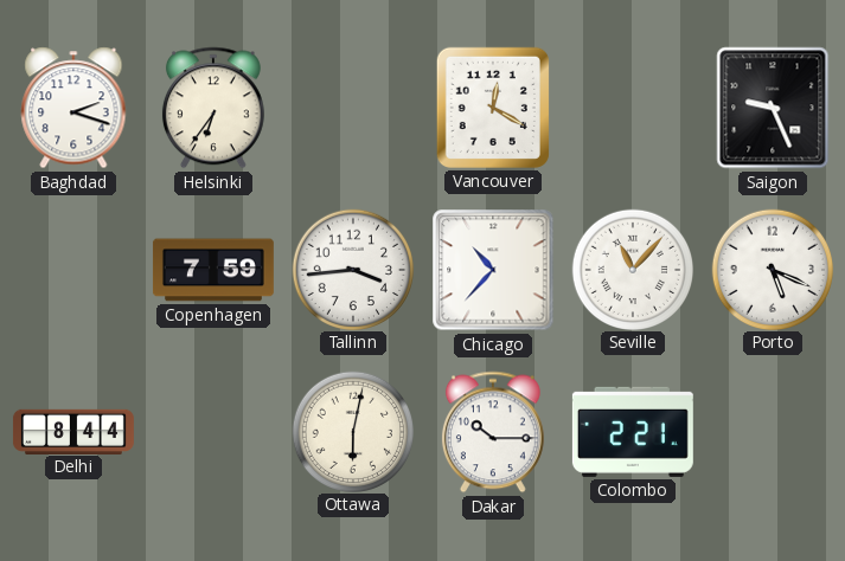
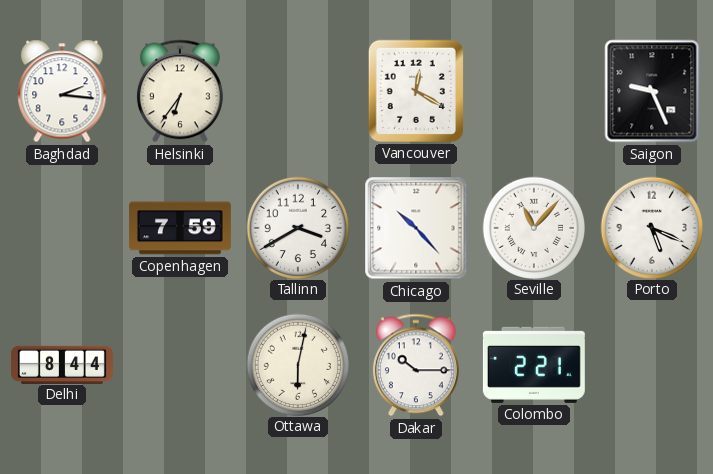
Baghdad: 2:18 -> 2:16 (62, 91)
Tallinn: 3:44 -> 3:40 (297, 227)
Chicago: 10:37 -> 10:23 (416, 228)
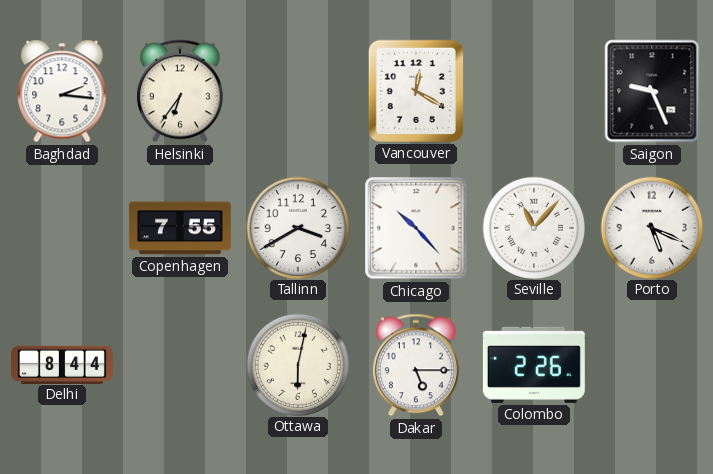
Copenhagen: 7:59 -> 7:55 (180, 228)
Dakar: 10:15 -> 5:15 (416, 365)
Colombo: 2:21 -> 2:26 (534, 365)
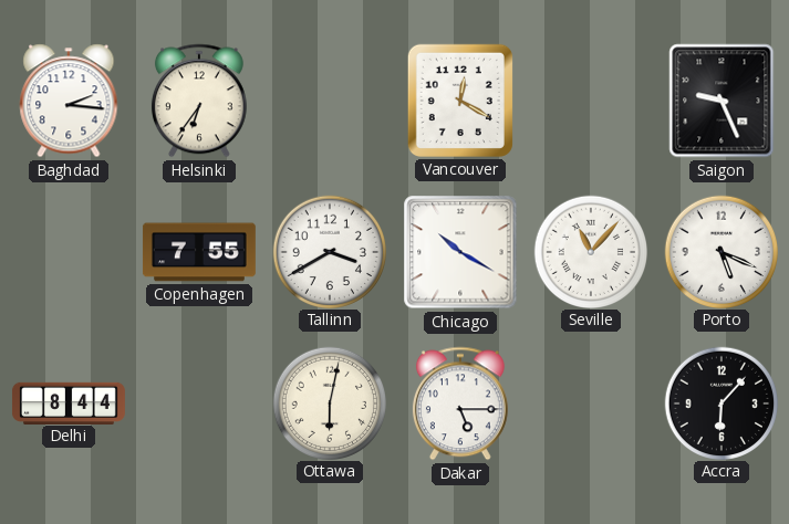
Chicago: 10:23 -> 10:20 (460, 252)
Colombo: 2:26 -> none (534, 365)
Accra: none -> 6:07 (720, 402)
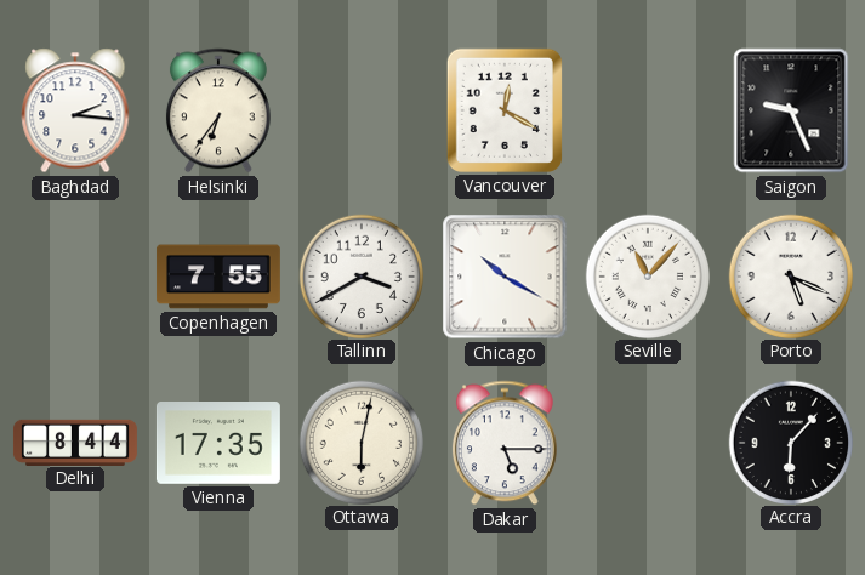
Vienna: none -> 17:35 (218, 444)
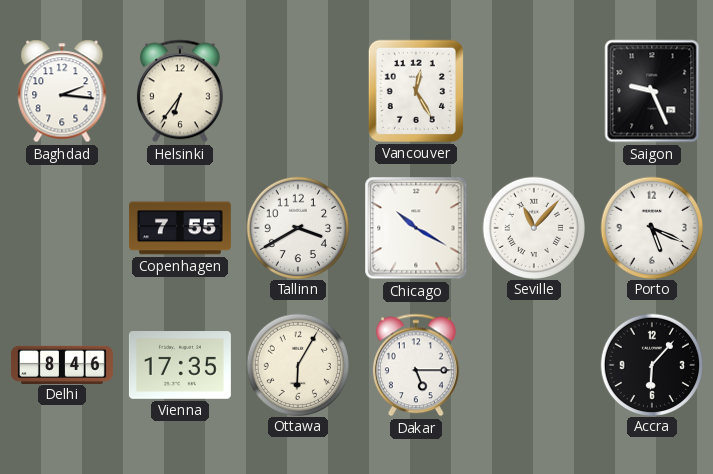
Vancouver: 12:20 -> 12:25 (416, 91)
Delhi: 8:44 -> 8:46 (62, 364)
Ottawa: 6:02 -> 6:05 (297, 364)
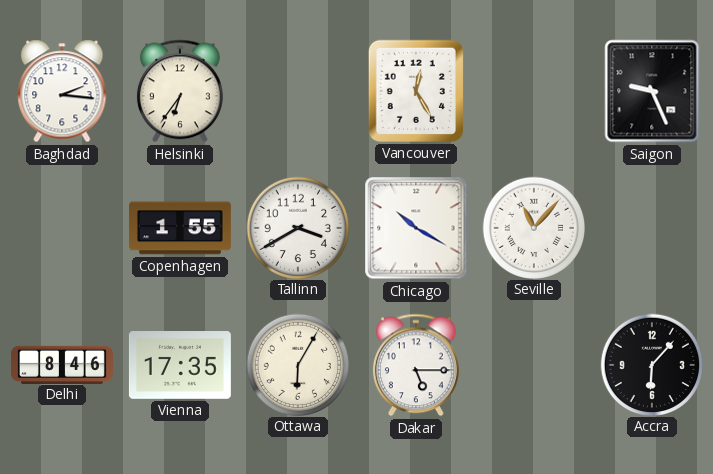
Copenhagen: 7:55 -> 1:55 (180, 228)
Porto: 5:19 -> none (651, 227)
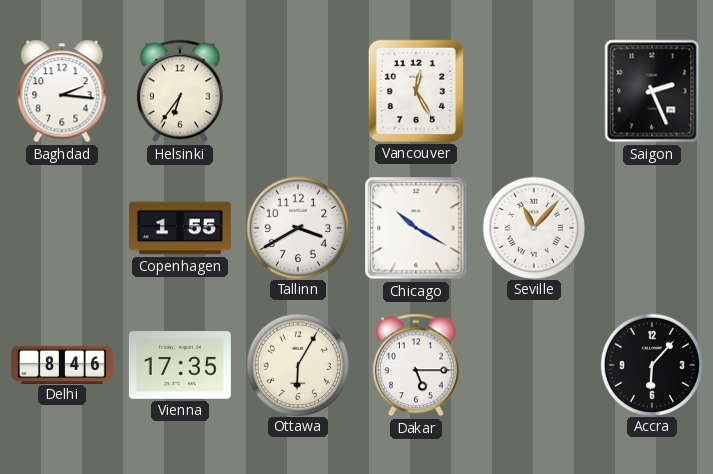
Saigon: 9:26 -> 2:26 (652, 91)
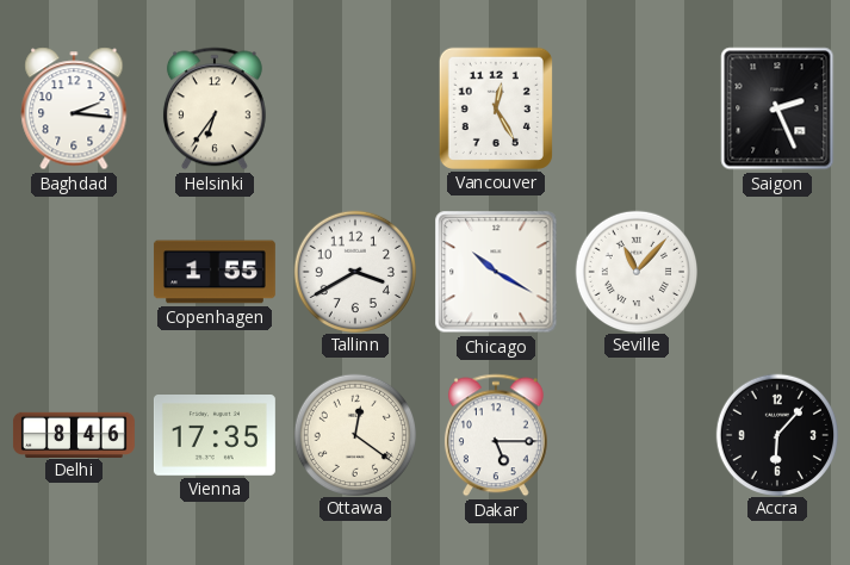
Ottawa: 6:05 -> 12:21 (354, 434)
